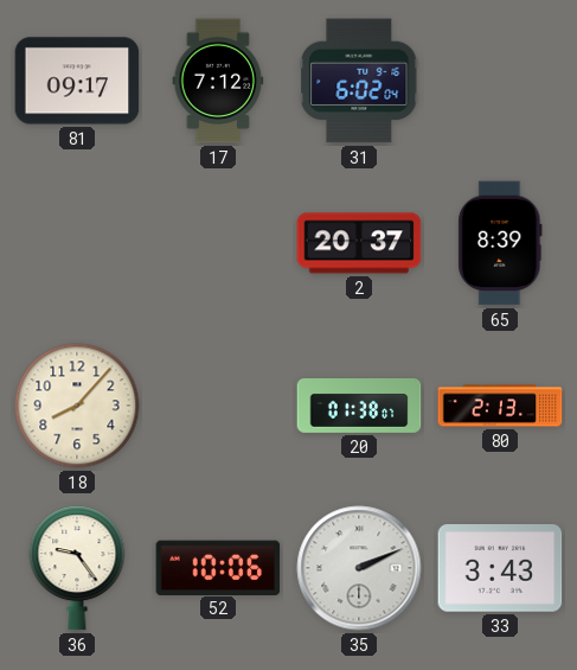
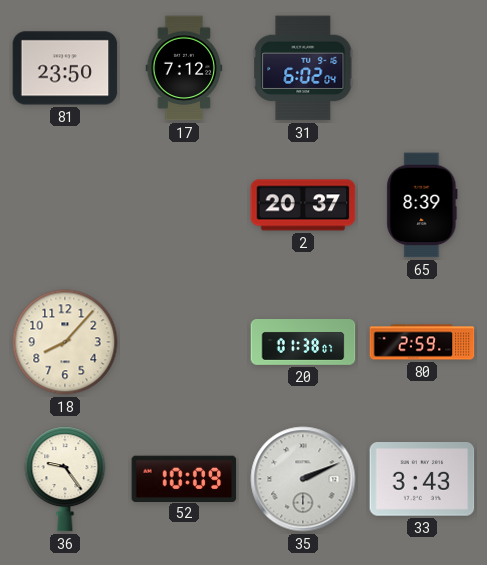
81: 09:17 -> 23:50 (65, 68)
80: 2:13 -> 2:59 (422, 342)
52: 10:06 -> 10:09 (184, 478)
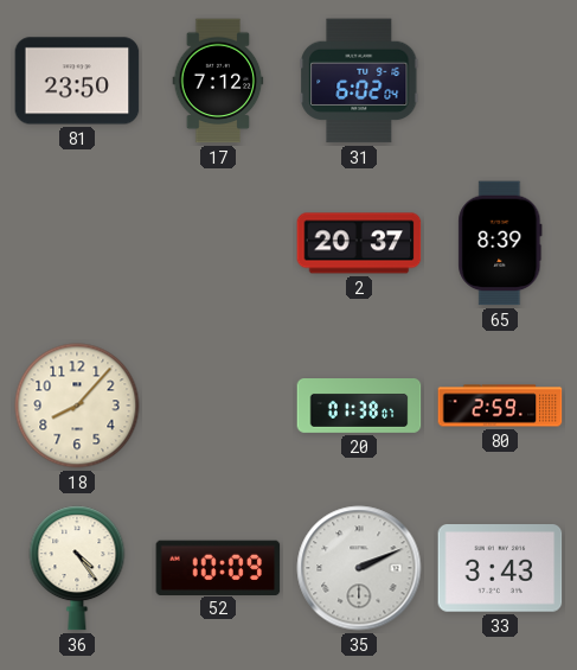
36: 9:24 -> 4:24 (77, 568)
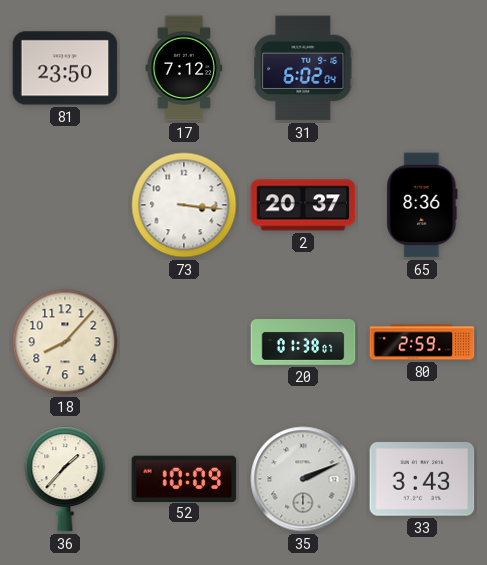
73: none -> 3:16 (184, 205)
65: 8:39 -> 8:36 (422, 205)
36: 4:24 -> 1:37 (65, 479)
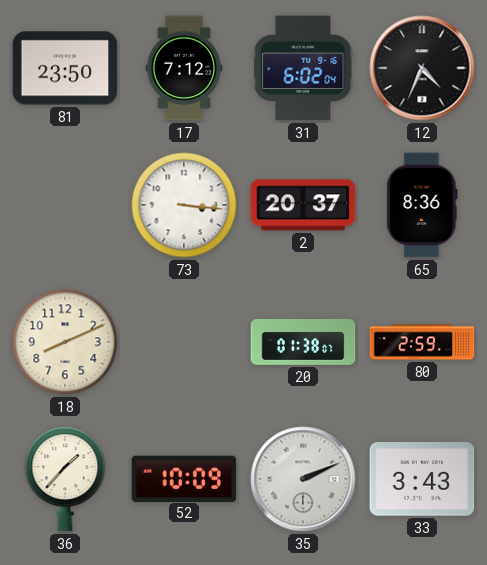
12: none -> 4:34 (422, 68)
18: 8:07 -> 8:11 (65, 342)
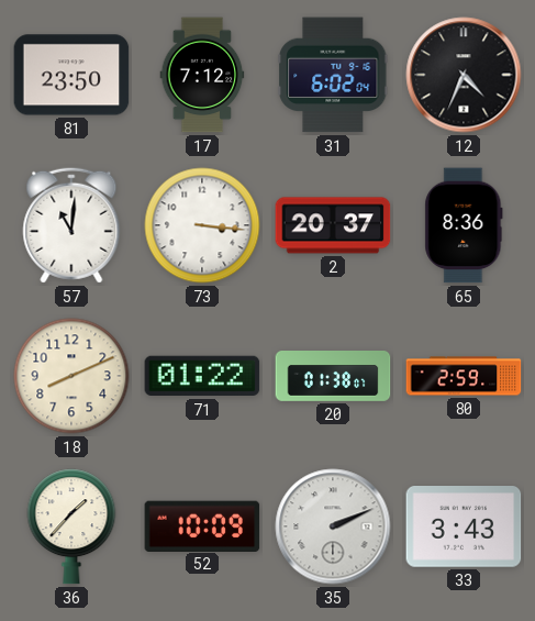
57: none -> 11:01 (71, 225)
71: none -> 01:22 (202, 376)
